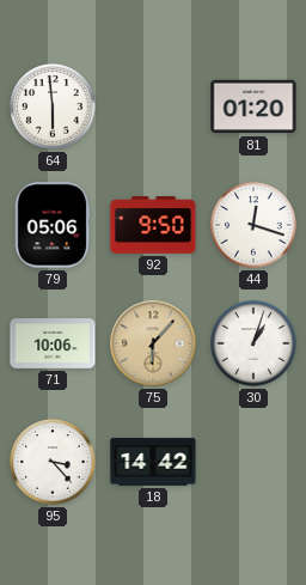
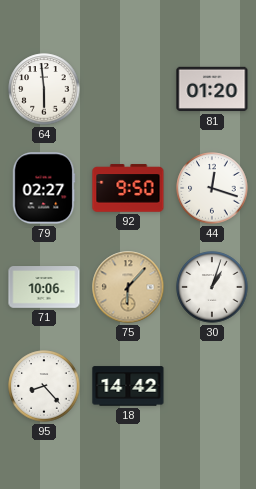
79: 05:06 -> 02:27 (44, 188)
95: 3:23 -> 8:23 (44, 386)
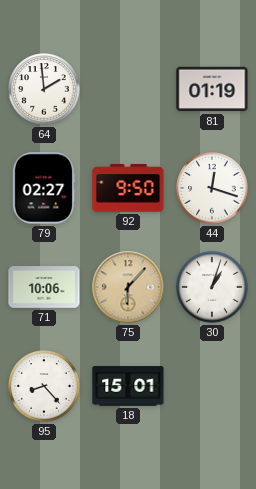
64: 5:59 -> 1:59 (44, 89)
81: 01:20 -> 01:19 (212, 89)
18: 14:42 -> 15:01 (128, 386)
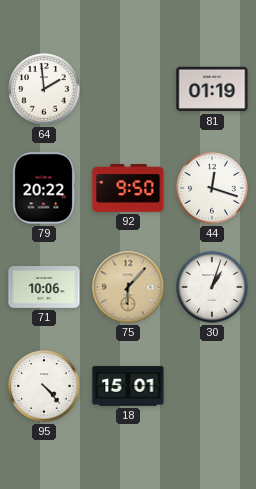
79: 02:27 -> 20:22 (44, 188)
95: 8:23 -> 4:23 (44, 386)
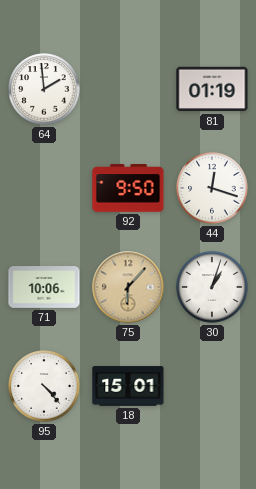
79: 20:22 -> none (44, 188)
